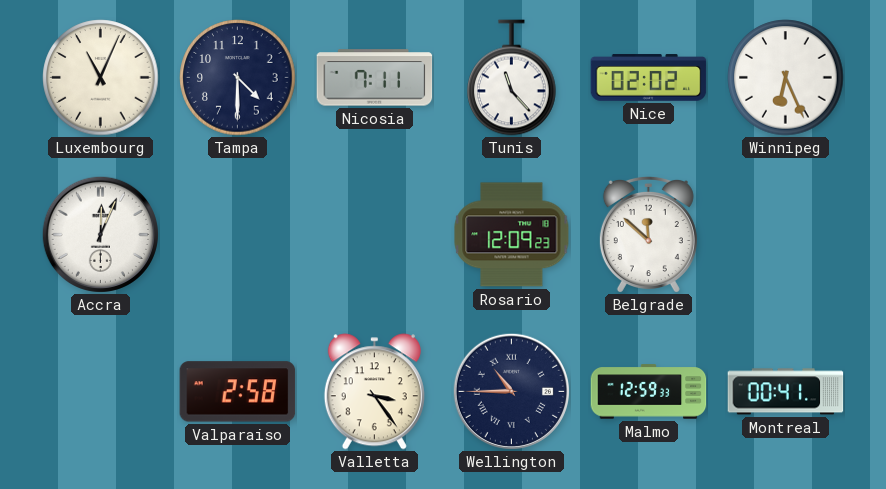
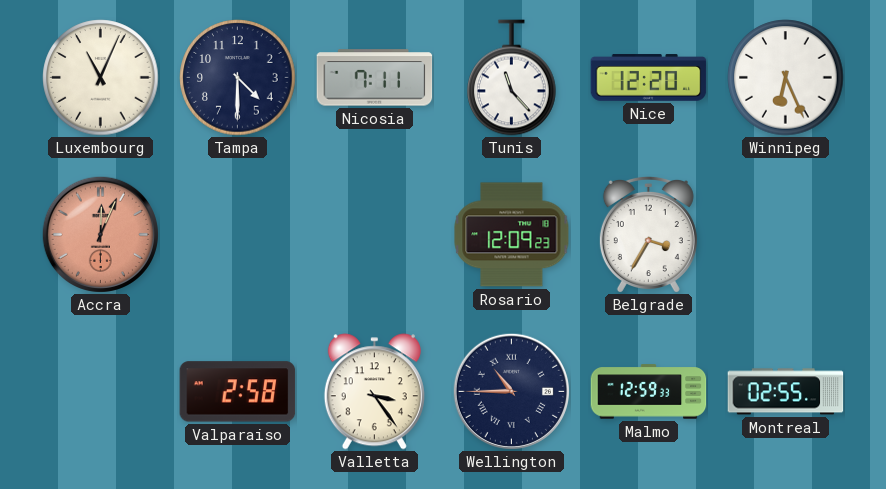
Nice: 02:02 -> 12:20 (649, 78)
Accra dial: white -> salmon (100, 234)
Belgrade: 11:52 -> 3:35 (648, 234)
Montreal: 00:41 -> 02:55 (786, 392)
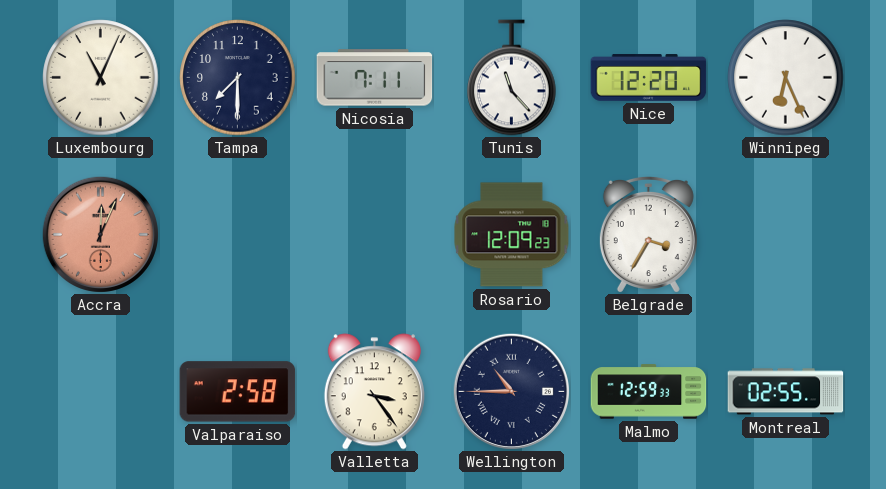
Tampa: 4:30 -> 7:30 (238, 78)
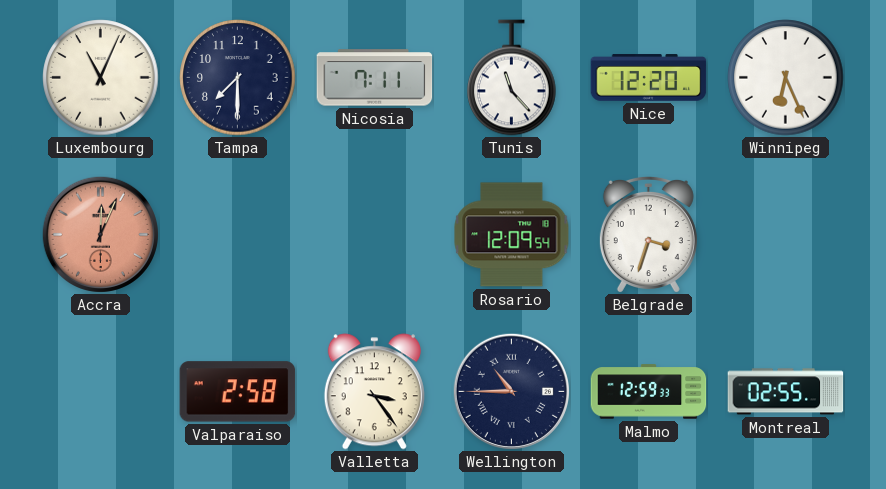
Rosario: 12:09:23 -> 12:09:54 (512, 235)
Belgrade: 3:35 -> 3:33 (648, 234)
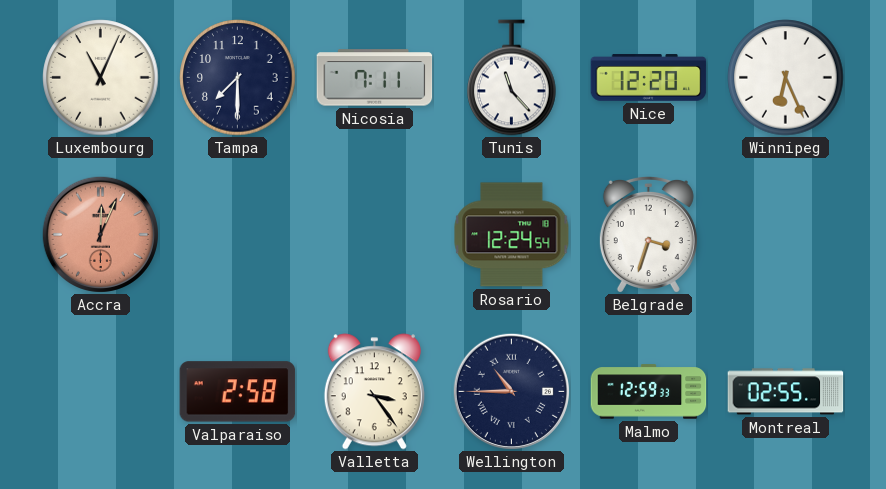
Rosario: 12:09 -> 12:24 (512, 235)
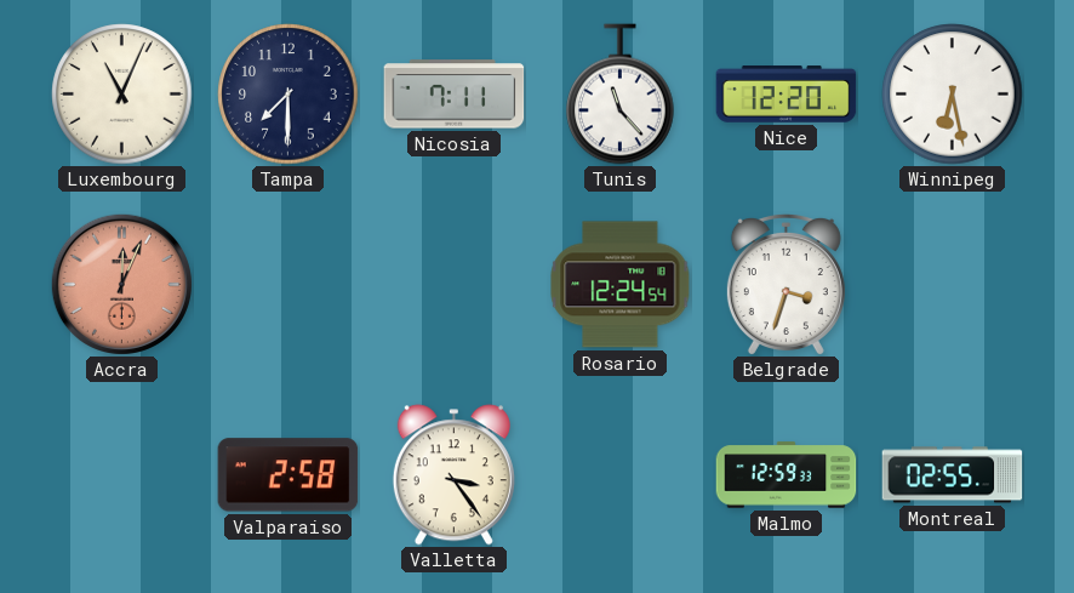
Winnipeg: 6:26 -> 6:28 (953, 95)
Wellington: 10:45 -> none (511, 391)
